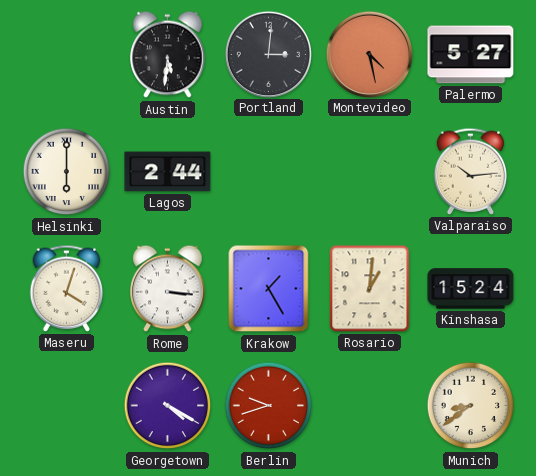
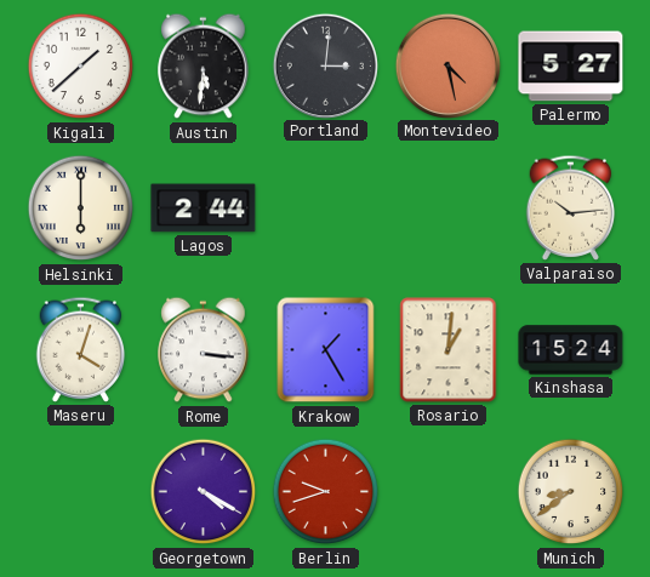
Kigali: none -> 1:38 (81, 67)
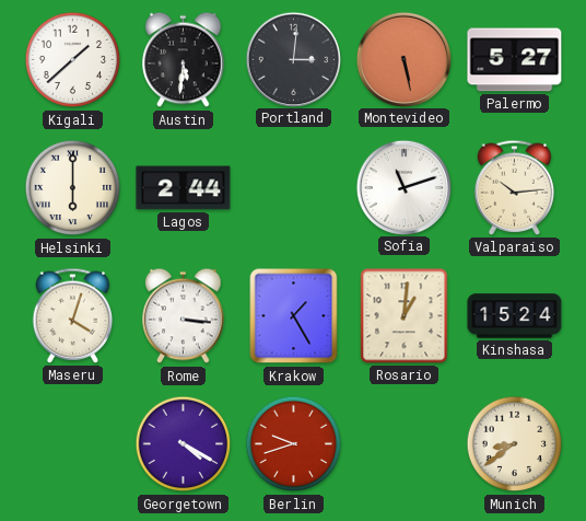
Montevideo: 4:28 -> 5:28 (403, 59)
Sofia: none -> 11:12 (403, 187)
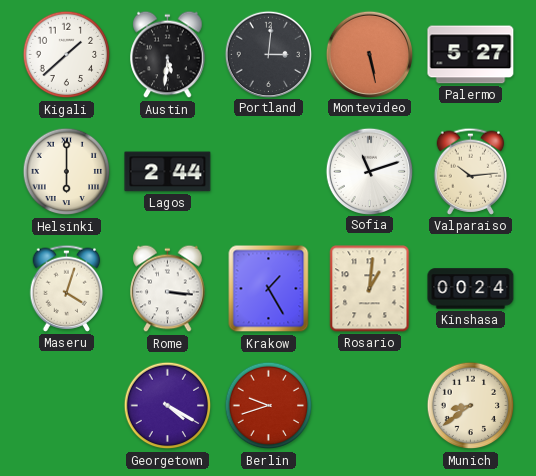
Kinshasa: 15:24 -> 00:24 (471, 289)
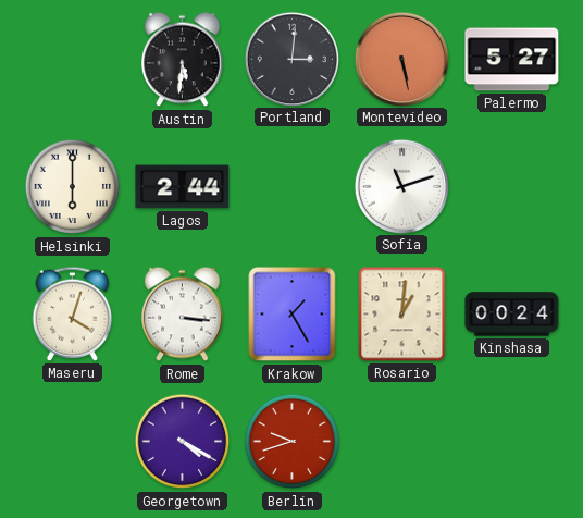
Kigali: 1:38 -> none (67, 55)
Valparaiso: 10:14 -> none (471, 171)
Munich: 8:39 -> none (471, 406)
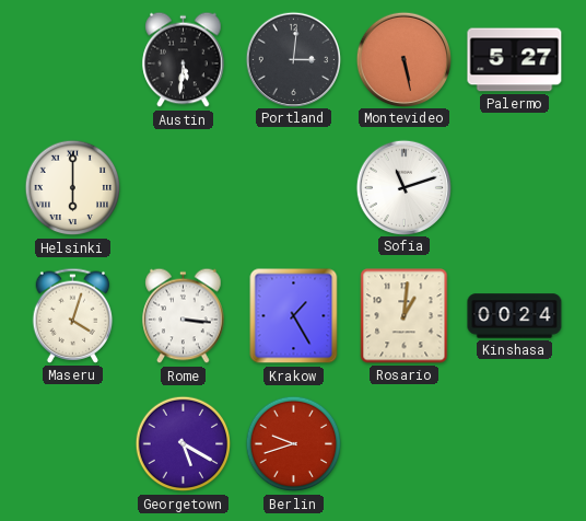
Lagos: 2:44 -> none (183, 187)
Georgetown: 4:20 -> 5:20 (184, 444)
